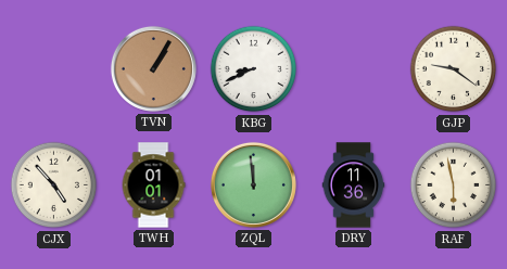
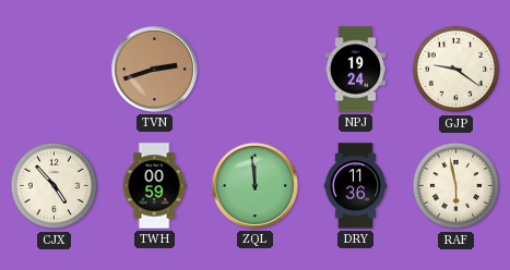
TVN: 1:05 -> 2:42 (154, 69)
KBG: 8:41 -> none (254, 69)
NPJ: none -> 19:24 (356, 70)
TWH: 01:01 -> 00:59 (154, 186)
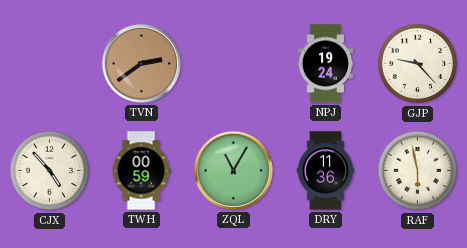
TVN: 2:42 -> 2:39 (141, 63)
GJP: 9:21 -> 9:23 (418, 64)
ZQL: 11:59 -> 11:05 (233, 170)
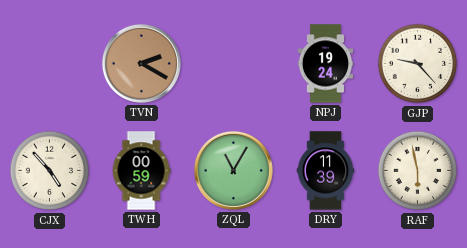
TVN: 2:39 -> 2:20 (141, 63)
DRY: 11:36 -> 11:39 (326, 171)
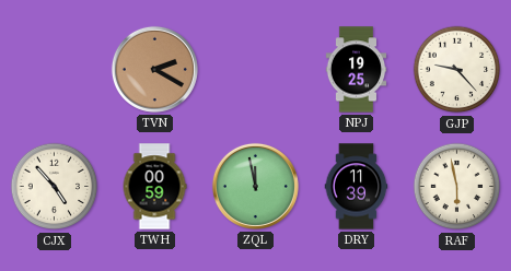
NPJ: 19:24 -> 19:25 (357, 70)
ZQL: 11:05 -> 11:58 (255, 186)
